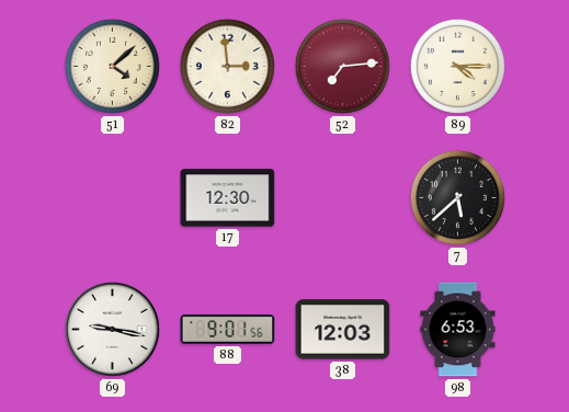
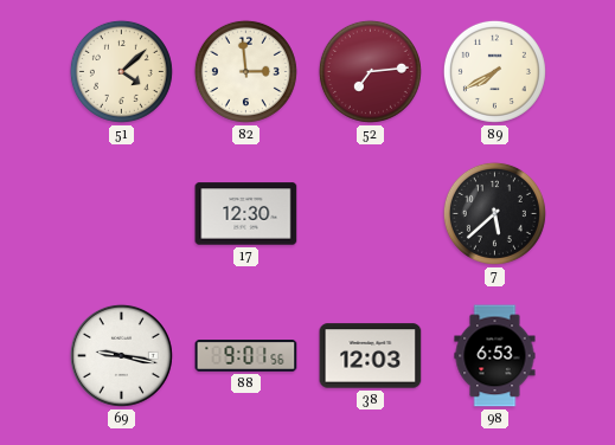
89: 4:15 -> 7:40 (494, 71)
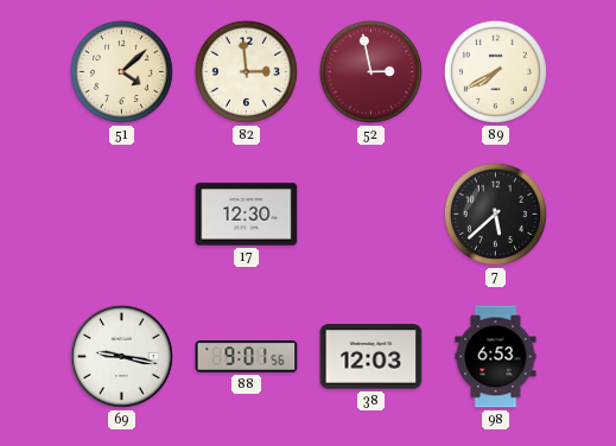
52: 7:14 -> 2:58 (370, 71)
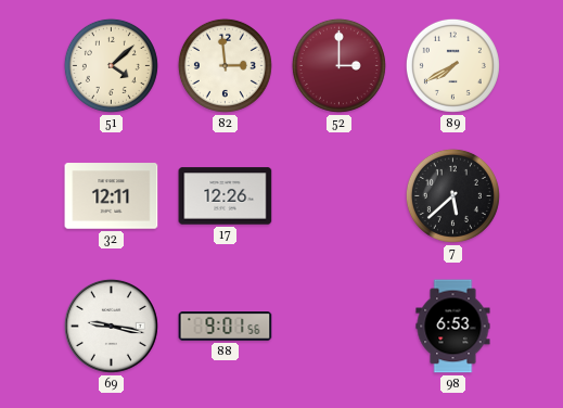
52: 2:58 -> 3:00 (338, 65)
32: none -> 12:11 (112, 196)
17: 12:30 -> 12:26 (226, 196)
38: 12:03 -> none (371, 357)
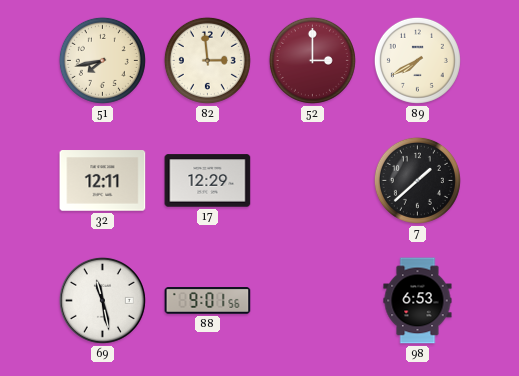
51: 4:08 -> 7:43 (102, 60)
17: 12:26 -> 12:29 (208, 181)
7: 5:38 -> 1:38 (417, 180)
69: 9:17 -> 11:28 (102, 300)
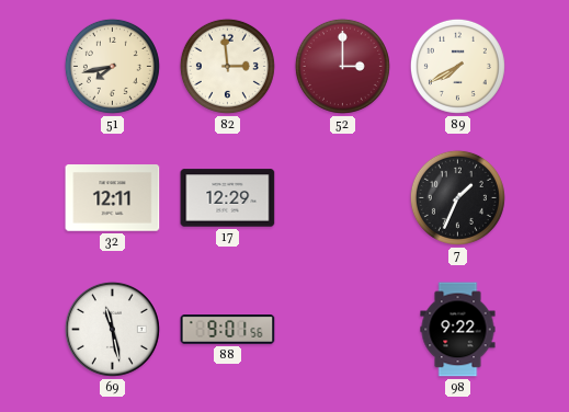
7: 1:38 -> 1:34 (457, 197)
98: 6:53 -> 9:22 (458, 330)
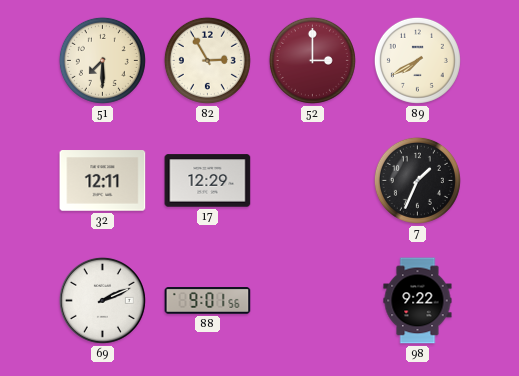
51: 7:43 -> 7:30 (102, 60)
82: 2:59 -> 2:55 (207, 60)
69: 11:28 -> 2:11 (102, 300)
